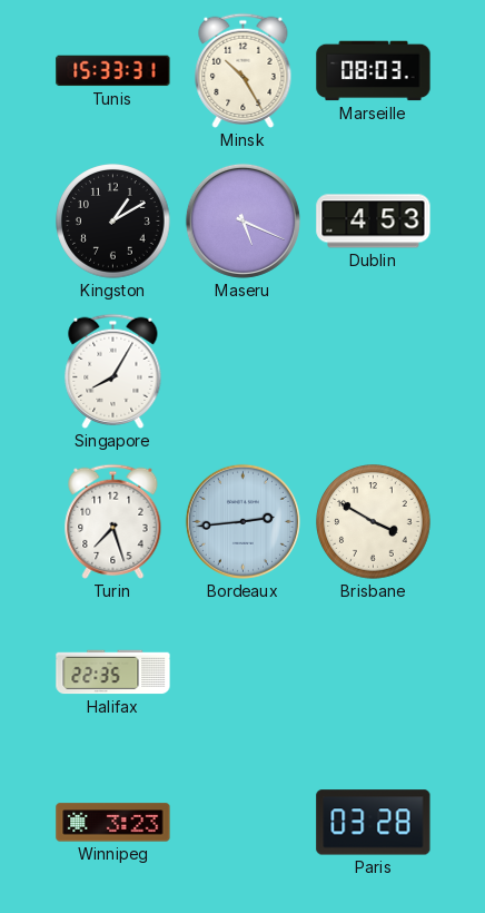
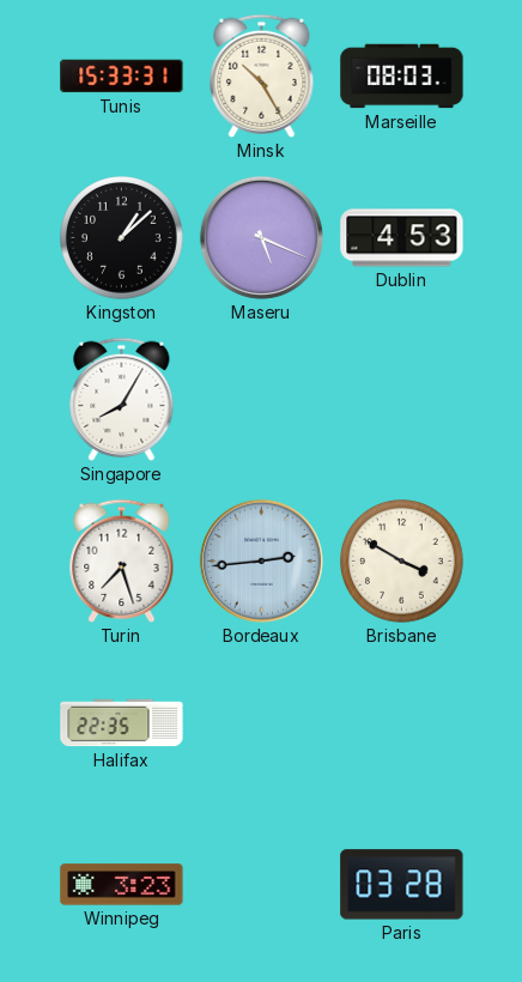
Kingston: 1:10 -> 1:08 (122, 238)
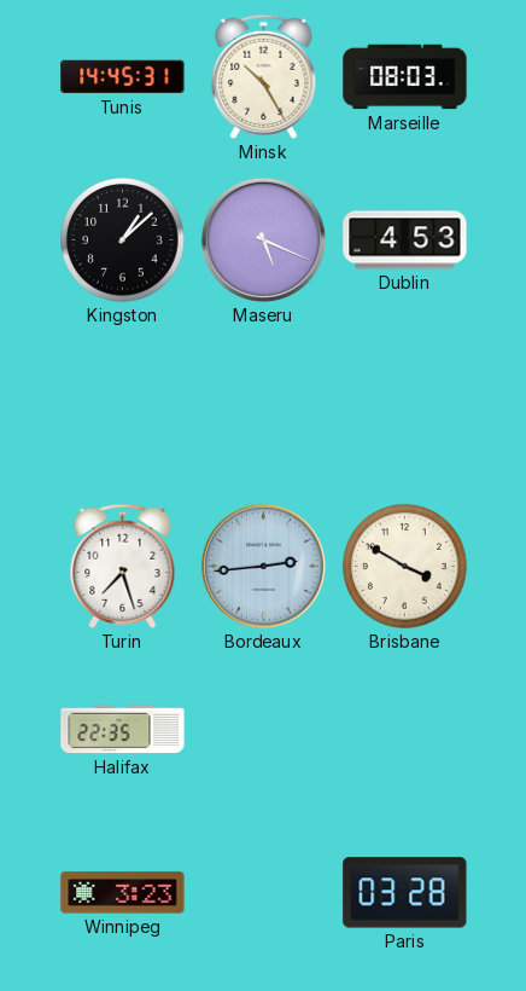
Tunis: 15:33 -> 14:45 (123, 77)
Singapore: 8:05 -> none (122, 399)
